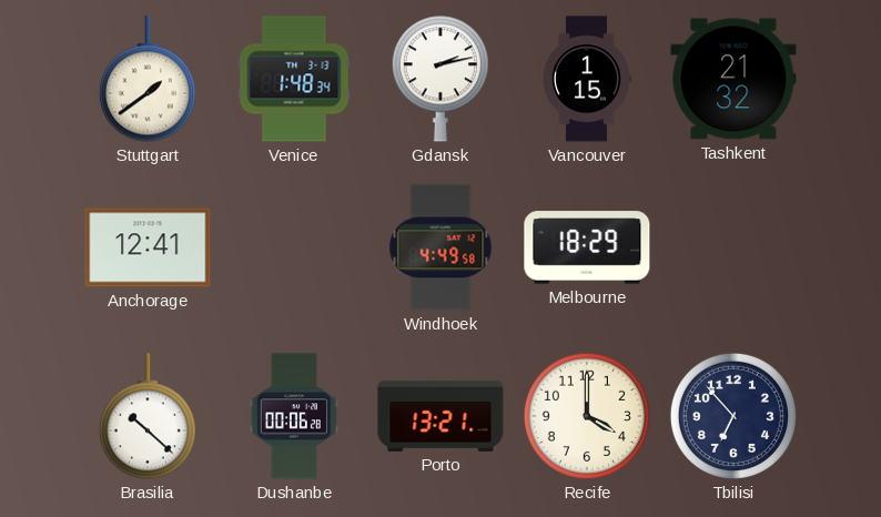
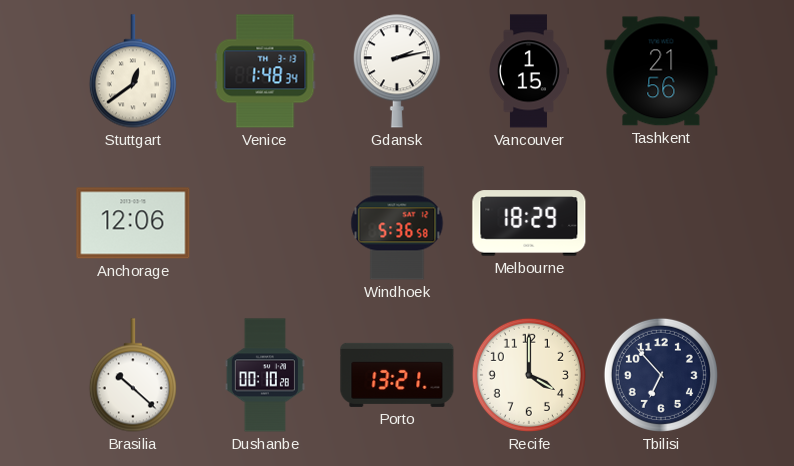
Stuttgart: 1:39 -> 12:39 (133, 71)
Tashkent: 21:32 -> 21:56 (661, 71)
Anchorage: 12:41 -> 12:06 (133, 223)
Windhoek: 4:49 -> 5:36 (397, 223)
Dushanbe: 00:06 -> 00:10 (265, 375)
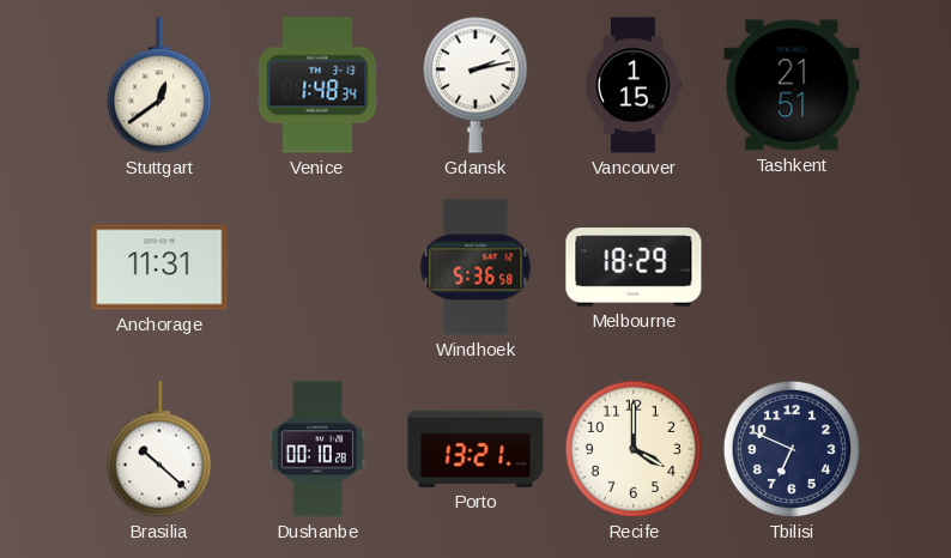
Tashkent: 21:56 -> 21:51 (792, 85)
Anchorage: 12:06 -> 11:31 (159, 267)
Tbilisi: 6:53 -> 6:49 (792, 449)
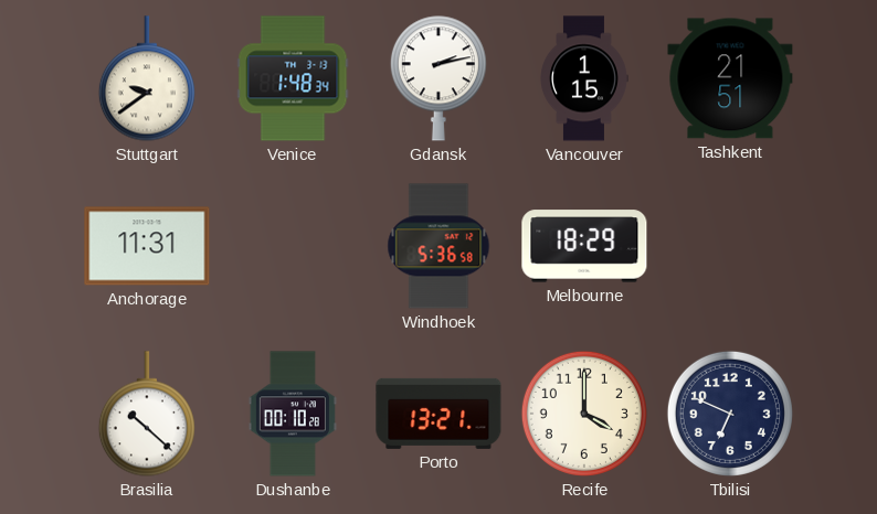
Stuttgart: 12:39 -> 9:39 (147, 78)
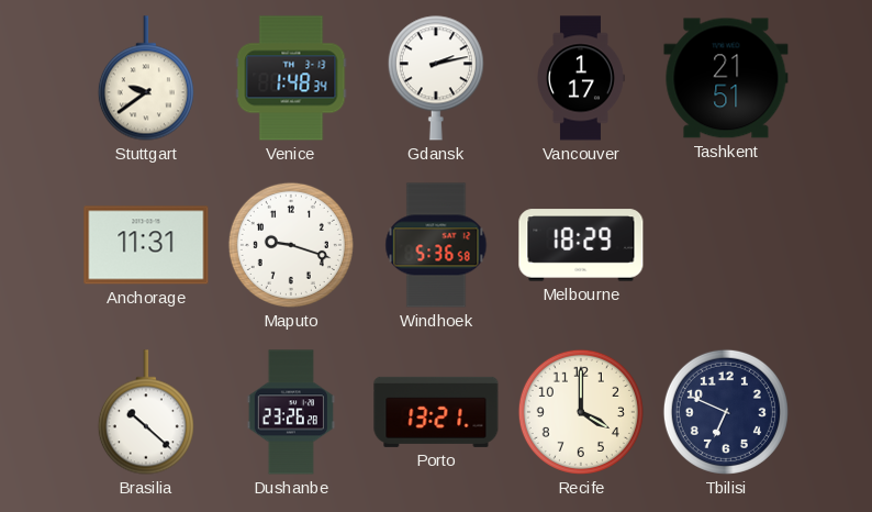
Vancouver: 1:15 -> 1:17 (581, 78)
Maputo: none -> 9:18 (291, 245)
Dushanbe: 00:10 -> 23:26 (291, 412)
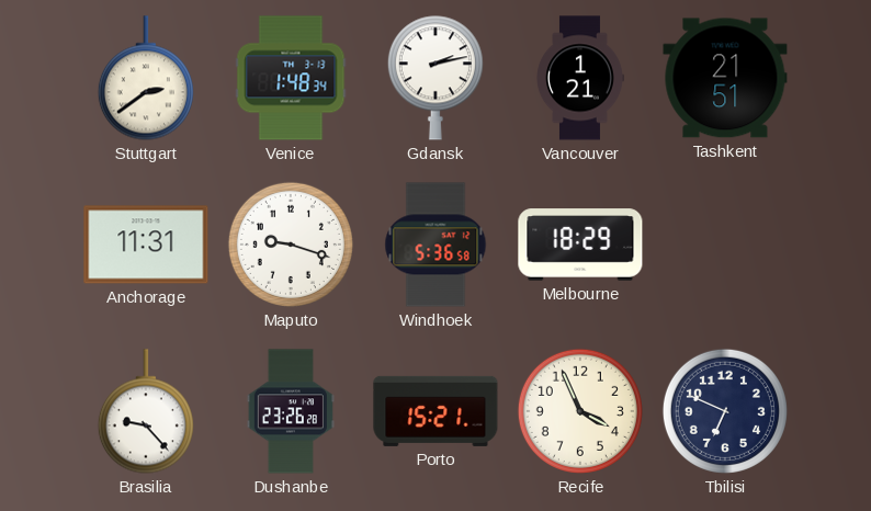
Stuttgart: 9:39 -> 2:39 (146, 78)
Vancouver: 1:17 -> 1:21 (580, 78)
Brasilia: 10:22 -> 9:23 (146, 411)
Porto: 13:21 -> 15:21 (435, 411)
Recife: 4:00 -> 3:56 (580, 411)
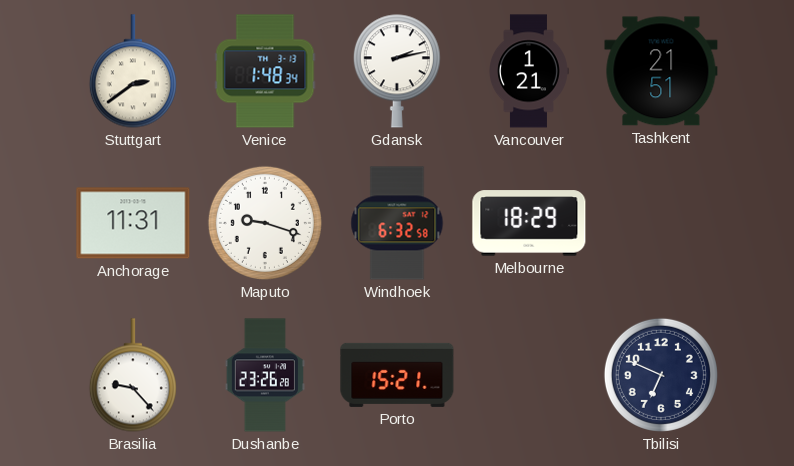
Windhoek: 5:36 -> 6:32 (397, 223)
Recife: 3:56 -> none (580, 411)
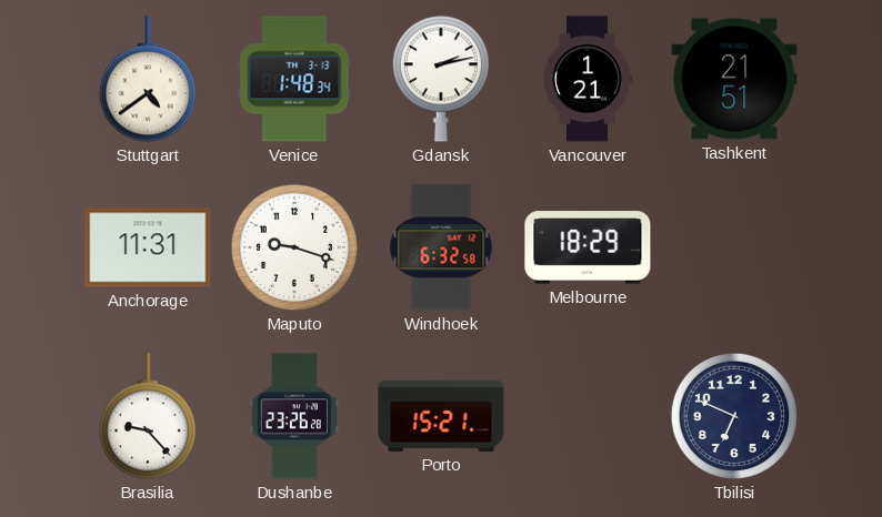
Stuttgart: 2:39 -> 4:39 (148, 79)
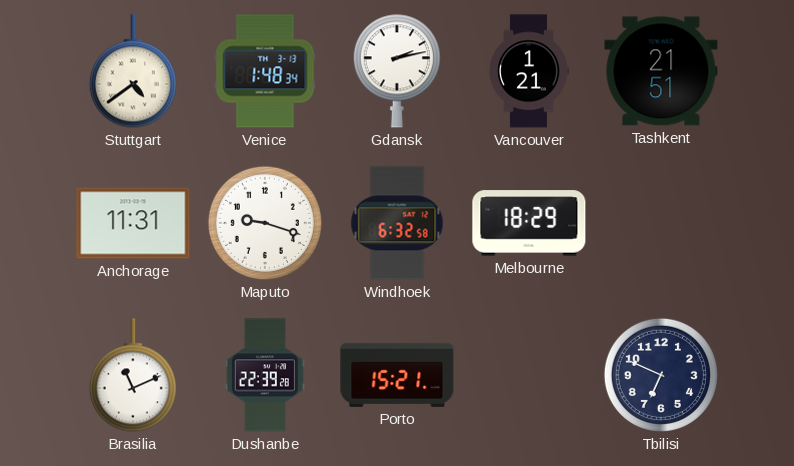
Brasilia: 9:23 -> 11:11 (133, 375)
Dushanbe: 23:26 -> 22:39 (265, 375)
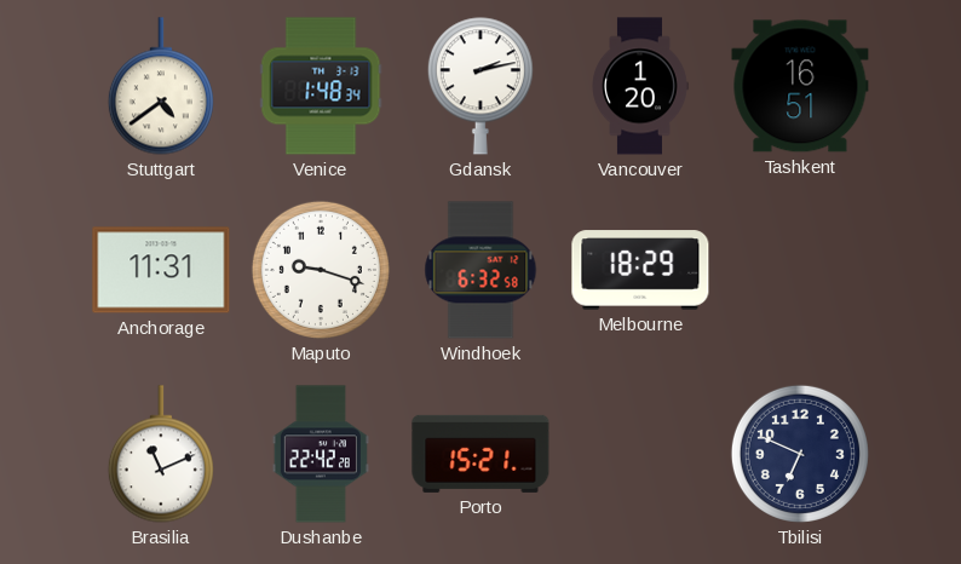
Vancouver: 1:21 -> 1:20 (640, 86)
Tashkent: 21:51 -> 16:51 (800, 86)
Dushanbe: 22:39 -> 22:42 (321, 454)
